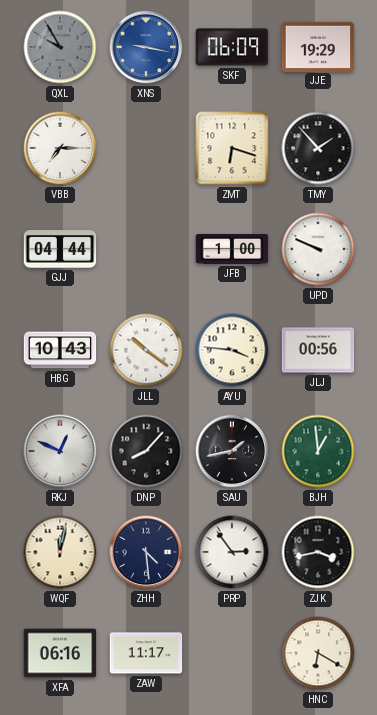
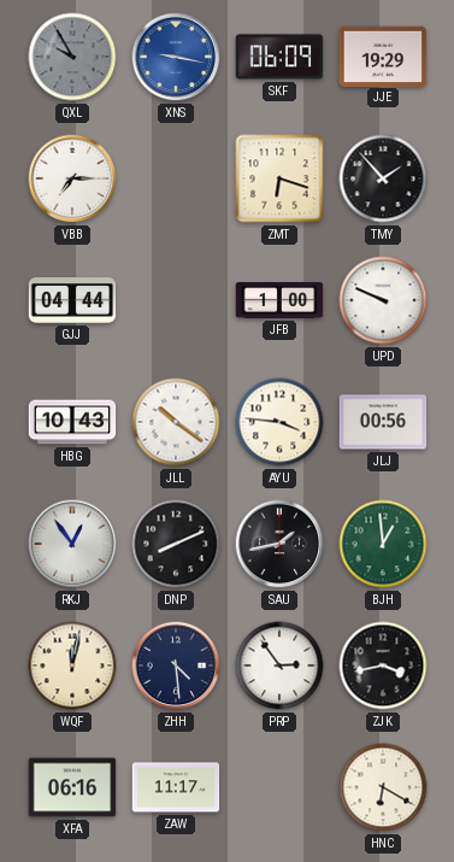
RKJ: 12:49 -> 12:54 (72, 544)
DNP: 8:07 -> 8:11 (176, 544)
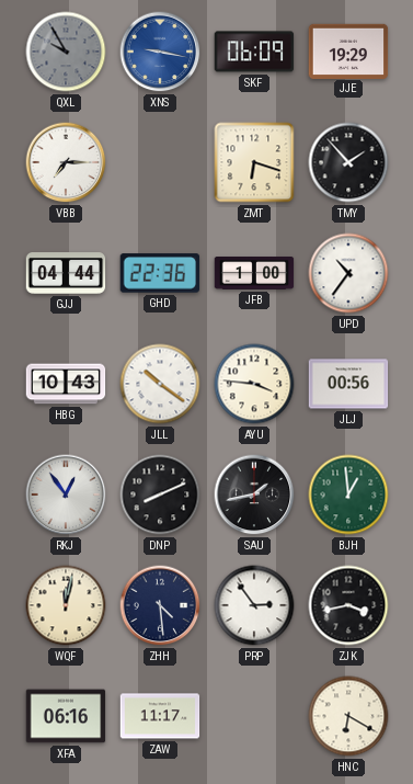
GHD: none -> 22:36 (160, 273)
UPD: 9:49 -> 10:36 (348, 273)
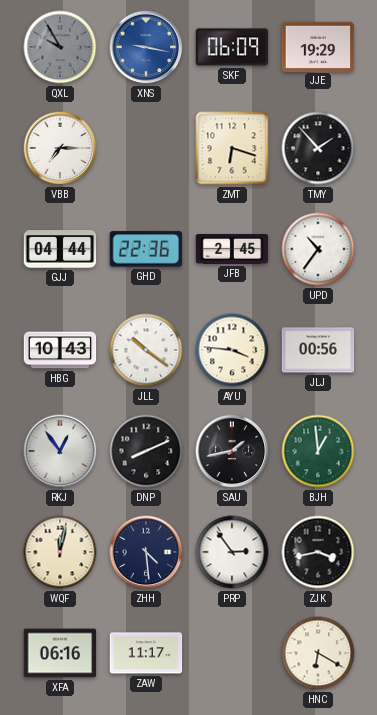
JFB: 1:00 -> 2:45 (232, 250)
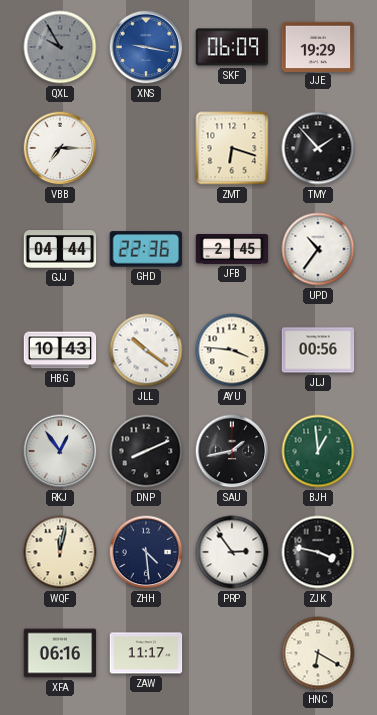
ZJK: 3:43 -> 3:47 (318, 552)
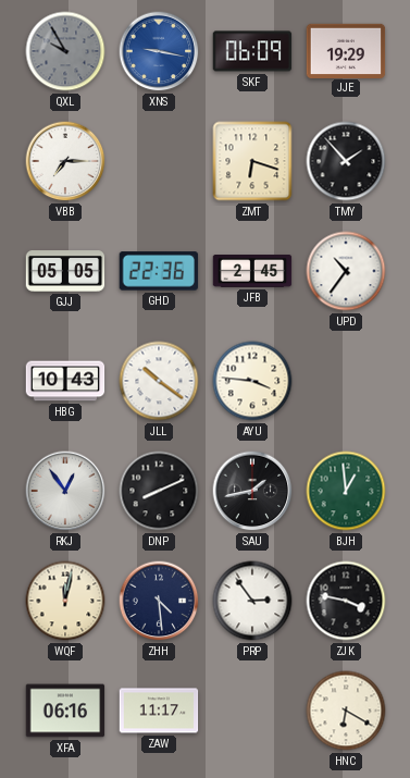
GJJ: 04:44 -> 05:05 (65, 272)
JLJ: 00:56 -> none (318, 350)
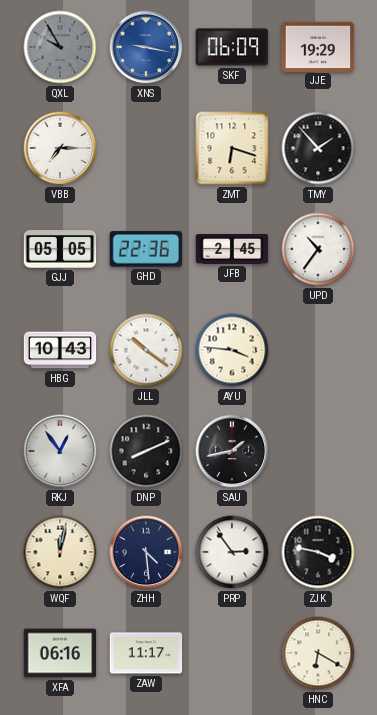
BJH: 12:59 -> none (346, 491)
